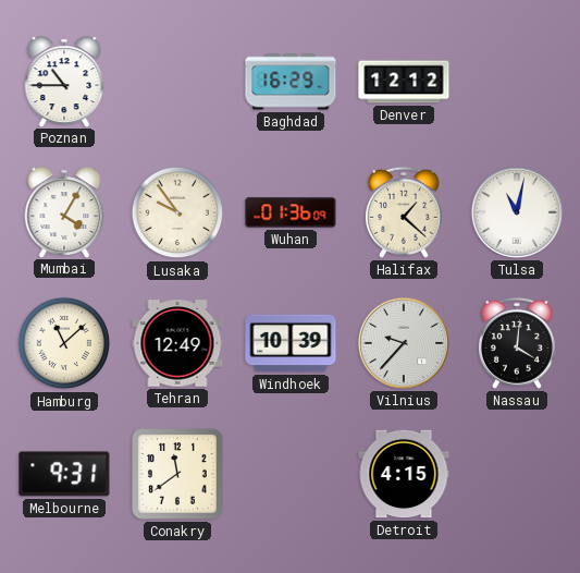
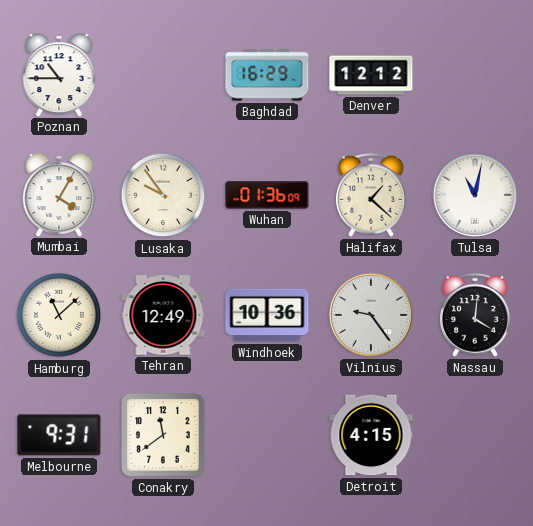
Windhoek: 10:39 -> 10:36 (267, 315)
Vilnius: 9:37 -> 9:24 (371, 315)
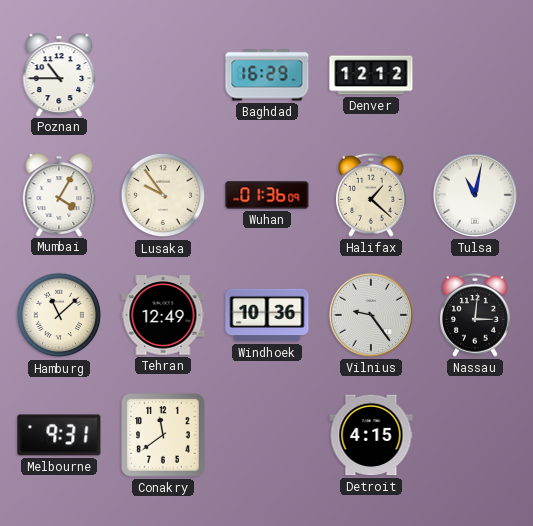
Nassau: 4:01 -> 3:01 (475, 315)
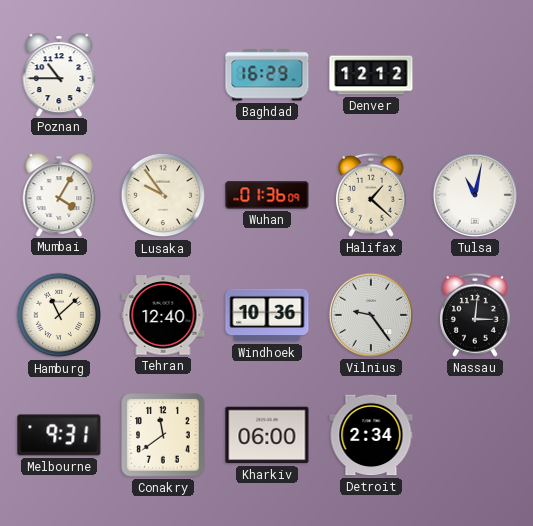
Tehran: 12:49 -> 12:40 (163, 315)
Kharkiv: none -> 06:00 (267, 435)
Detroit: 4:15 -> 2:34 (371, 435)
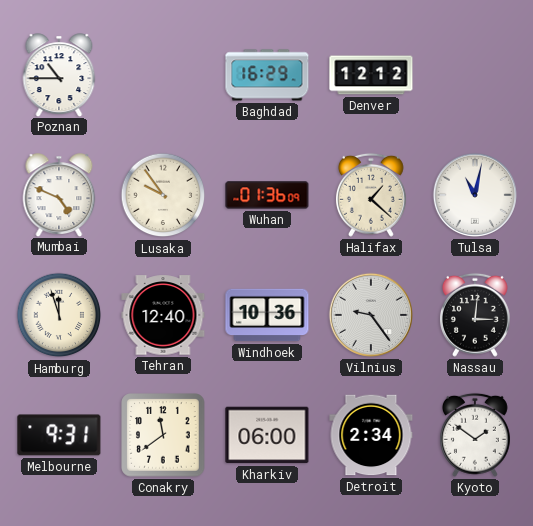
Mumbai: 4:05 -> 4:49 (59, 195)
Hamburg: 11:08 -> 11:57 (59, 315)
Kyoto: none -> 1:51 (475, 435)
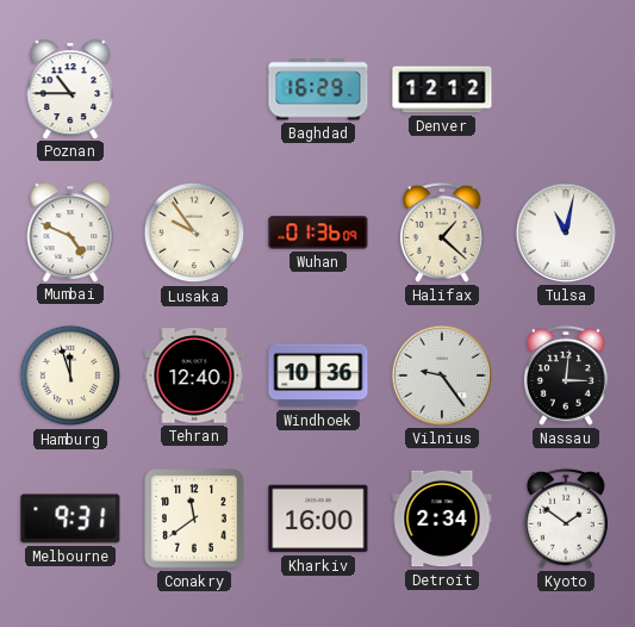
Kharkiv: 06:00 -> 16:00 (318, 519)
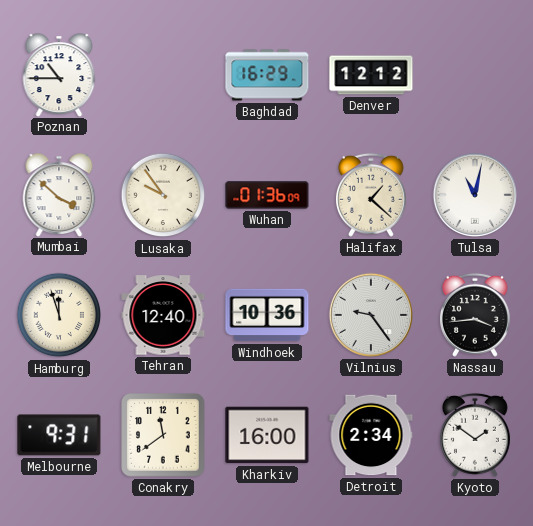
Mumbai: 4:49 -> 3:52 (59, 195)
Nassau: 3:01 -> 3:44 (475, 315)
